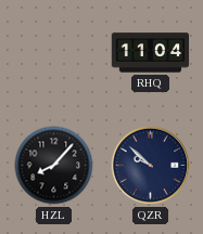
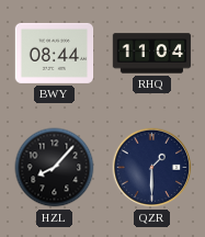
BWY: none -> 08:44 (55, 53)
QZR: 9:52 -> 1:30 (152, 168)
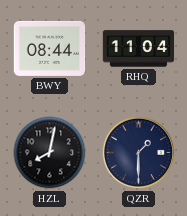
HZL: 8:07 -> 8:02 (50, 153)
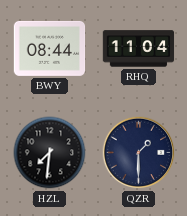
HZL: 8:02 -> 7:31 (50, 153)
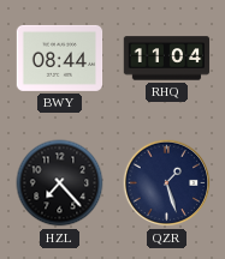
HZL: 7:31 -> 7:23 (60, 183)
QZR: 1:30 -> 1:27 (167, 183)
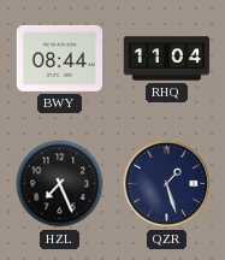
HZL: 7:23 -> 7:26 (60, 184)
